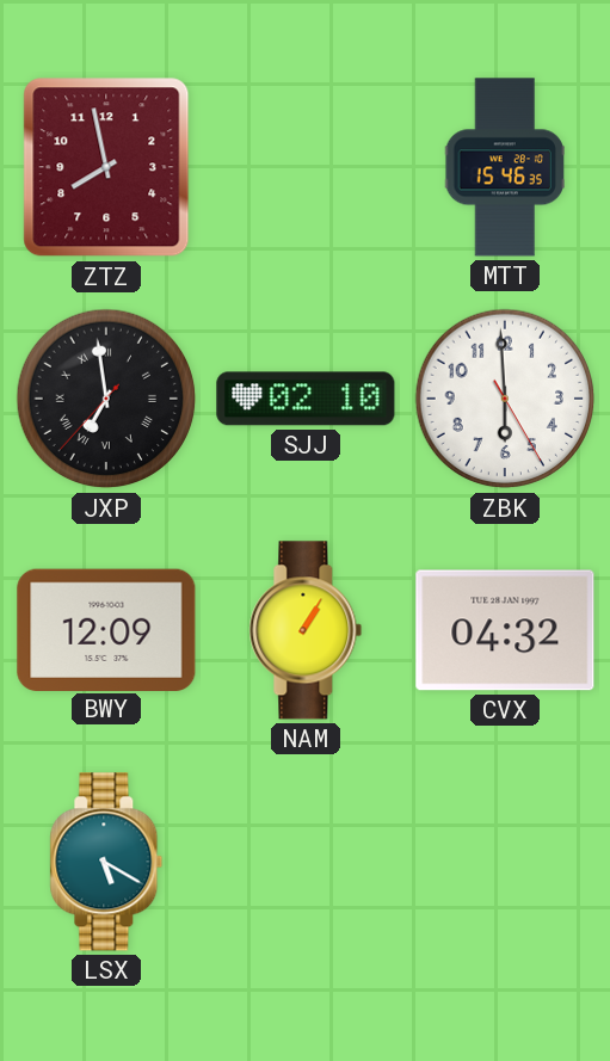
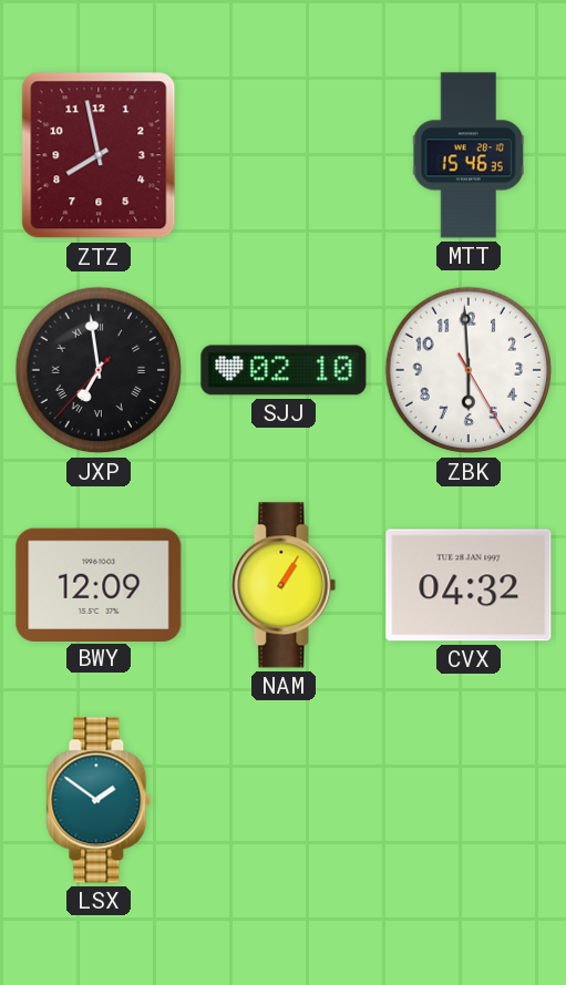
LSX: 5:20 -> 1:51 (99, 800)
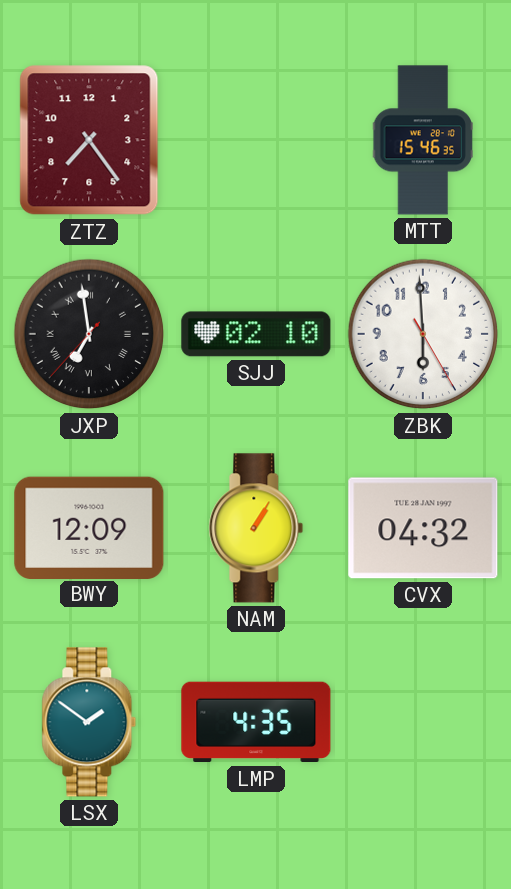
ZTZ: 7:58 -> 7:24 (89, 140)
LMP: none -> 4:35 (256, 722)
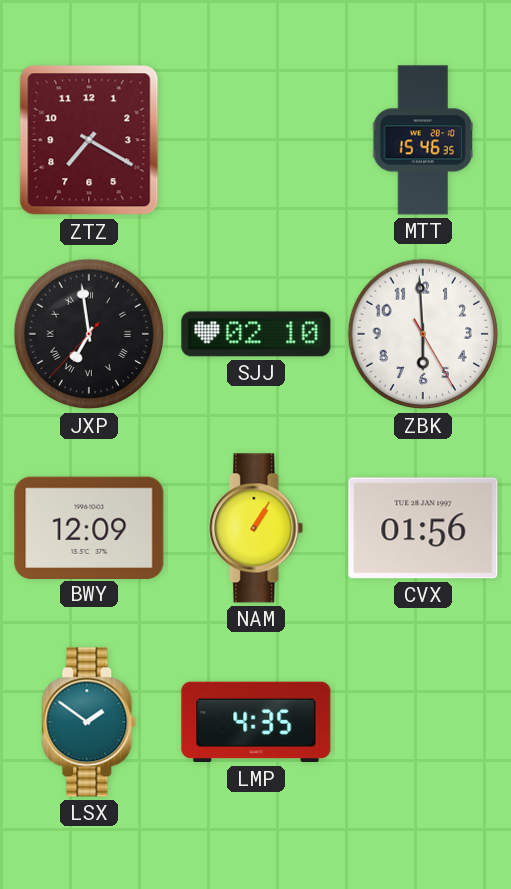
ZTZ: 7:24 -> 7:20 (89, 140)
CVX: 04:32 -> 01:56 (423, 528)
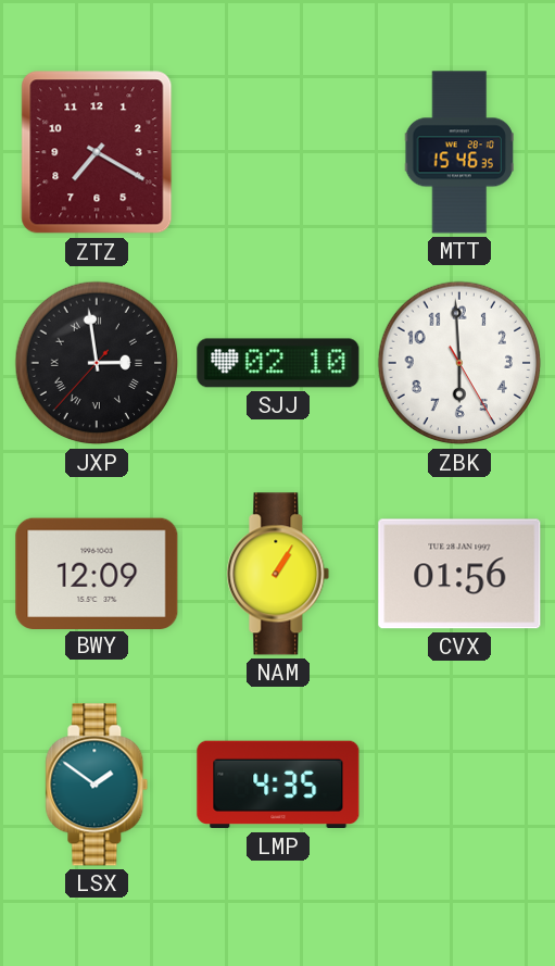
JXP: 6:58 -> 2:58 (97, 363)
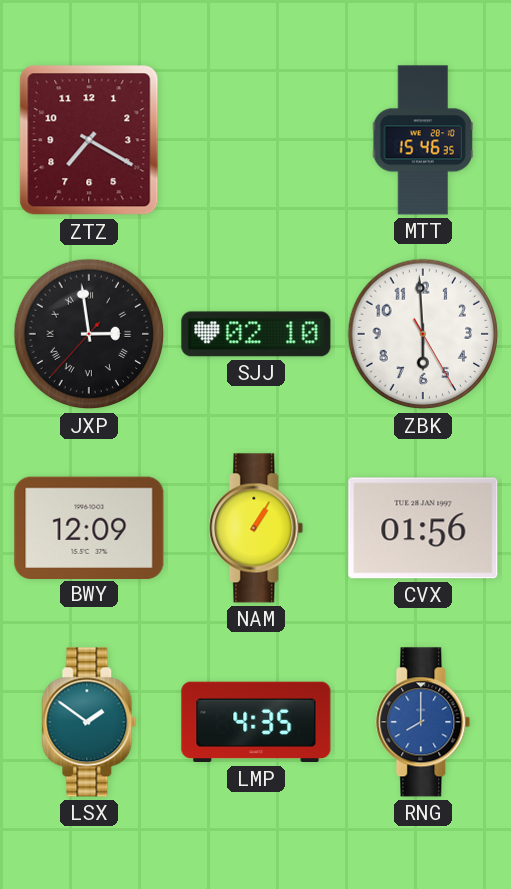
RNG: none -> 8:00 (423, 722)
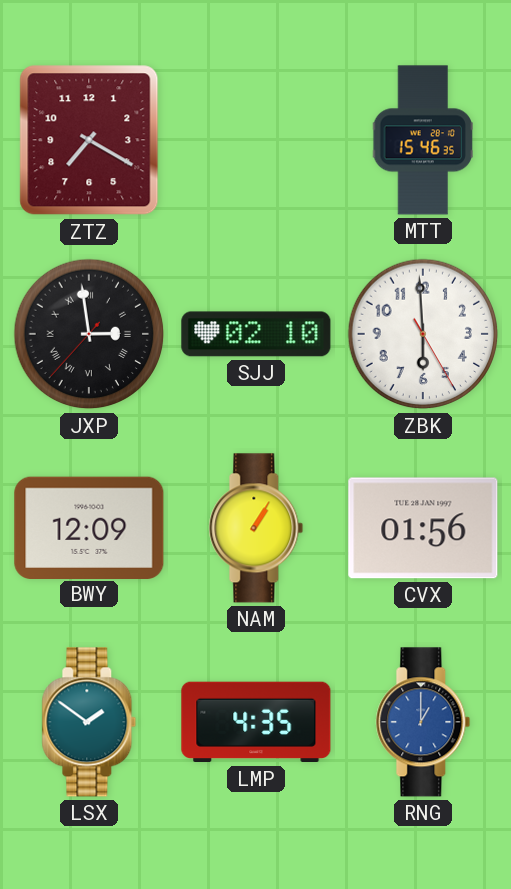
RNG: 8:00 -> 1:00 (423, 722)
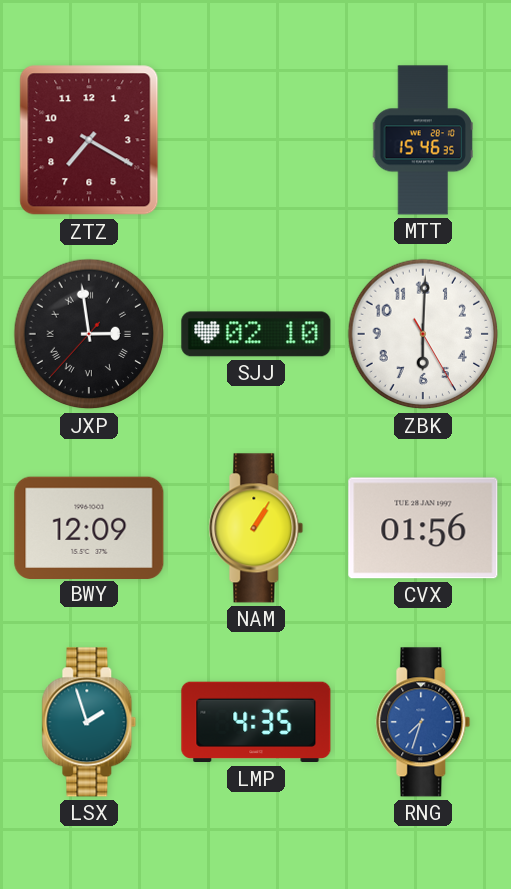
ZBK: 5:59 -> 6:00 (423, 334)
LSX: 1:51 -> 1:57 (89, 722)
RNG: 1:00 -> 7:33 (423, 722)
